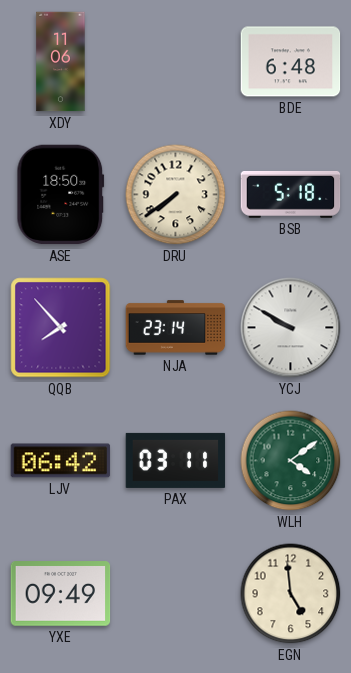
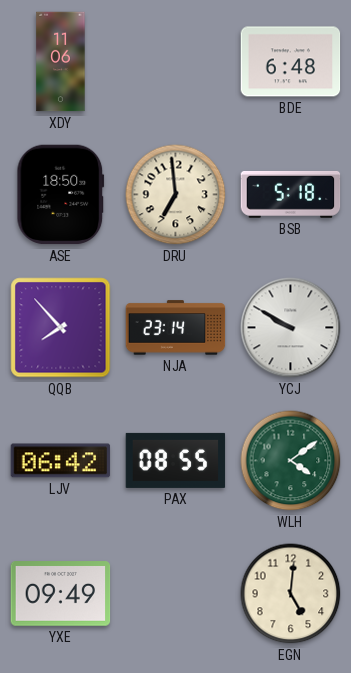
DRU: 7:39 -> 6:59 (176, 195)
PAX: 03:11 -> 08:55 (176, 460)
EGN: 4:59 -> 5:01 (291, 594)
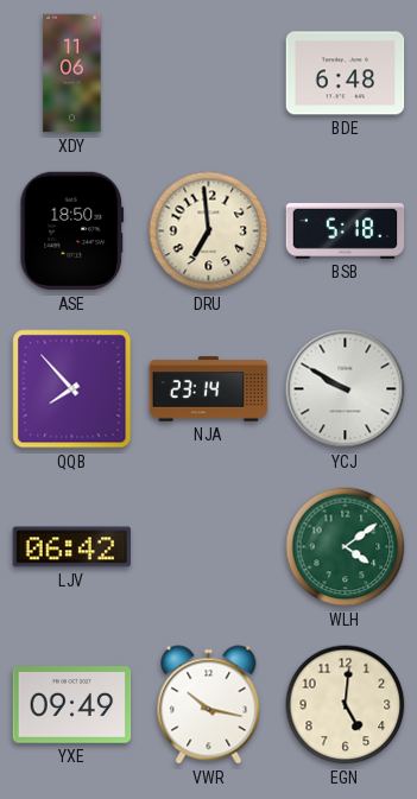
PAX: 08:55 -> none (176, 460)
VWR: none -> 10:17 (209, 705)
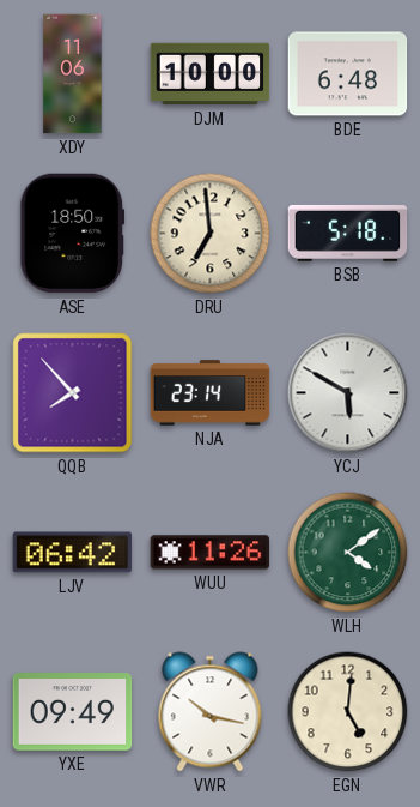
DJM: none -> 10:00 (211, 74)
YCJ: 9:50 -> 5:50 (348, 393)
WUU: none -> 11:26 (211, 553)
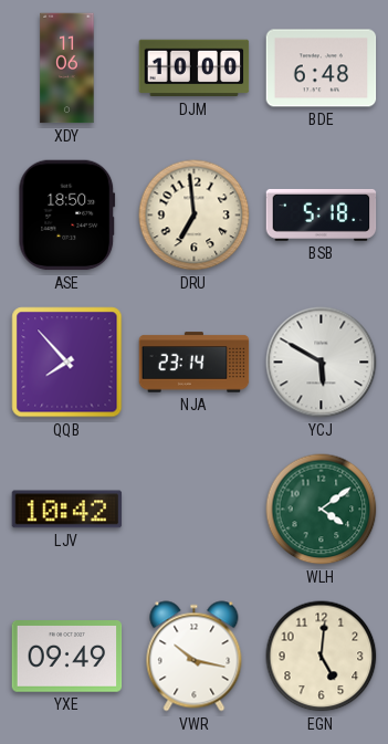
LJV: 06:42 -> 10:42 (67, 510)
WUU: 11:26 -> none (211, 553)
